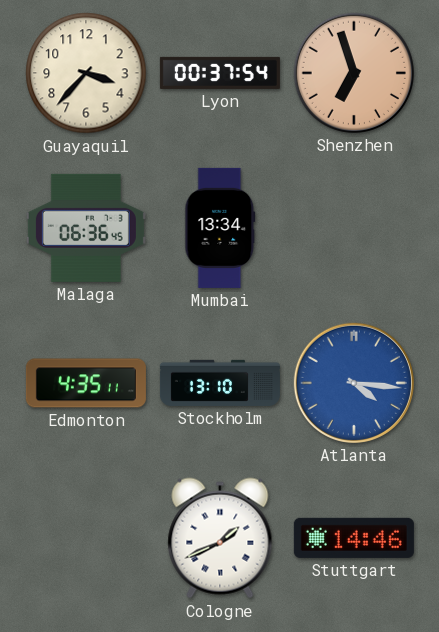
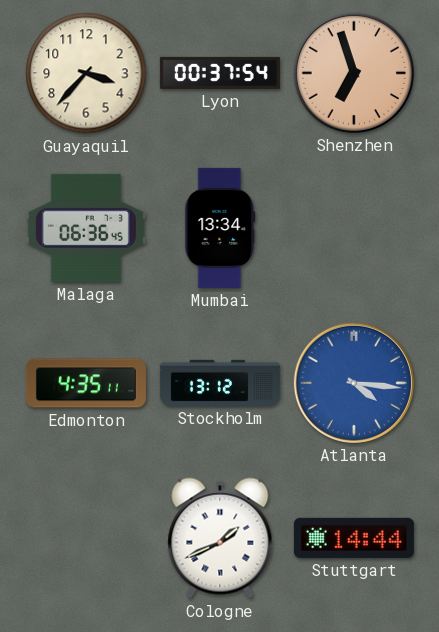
Stockholm: 13:10 -> 13:12 (220, 383)
Stuttgart: 14:46 -> 14:44 (354, 538)
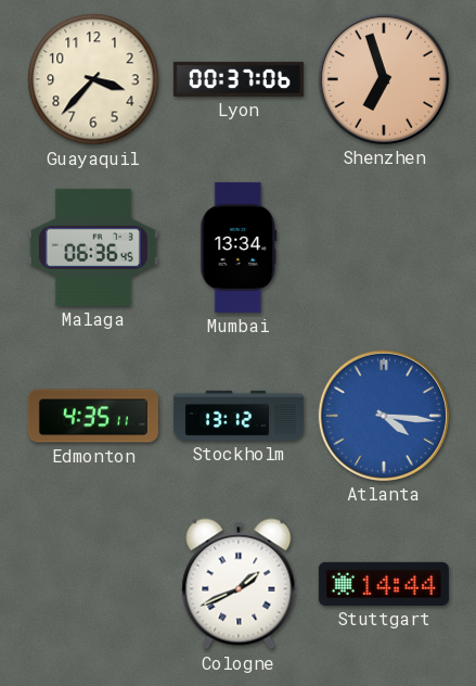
Lyon: 00:37:54 -> 00:37:06 (239, 79)
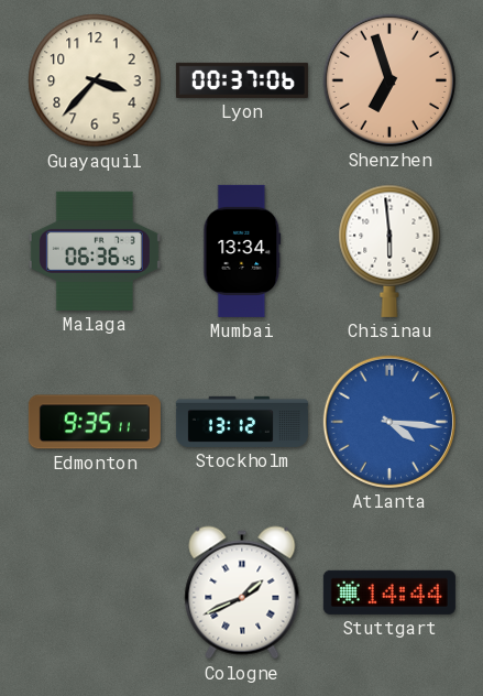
Chisinau: none -> 5:59 (389, 251)
Edmonton: 4:35 -> 9:35 (95, 422)
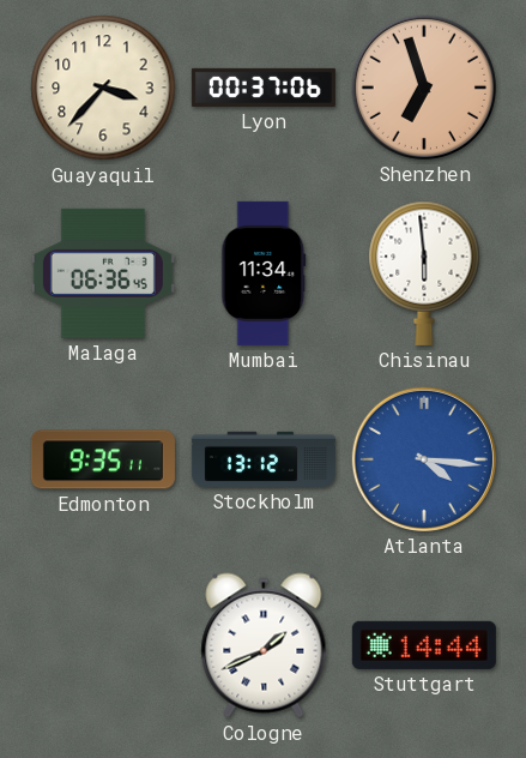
Mumbai: 13:34 -> 11:34 (264, 273)
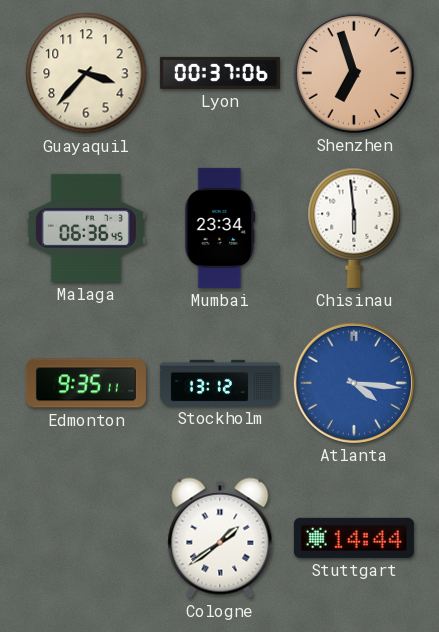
Mumbai: 11:34 -> 23:34 (220, 228)
Cologne: 1:41 -> 1:39 (220, 538)
